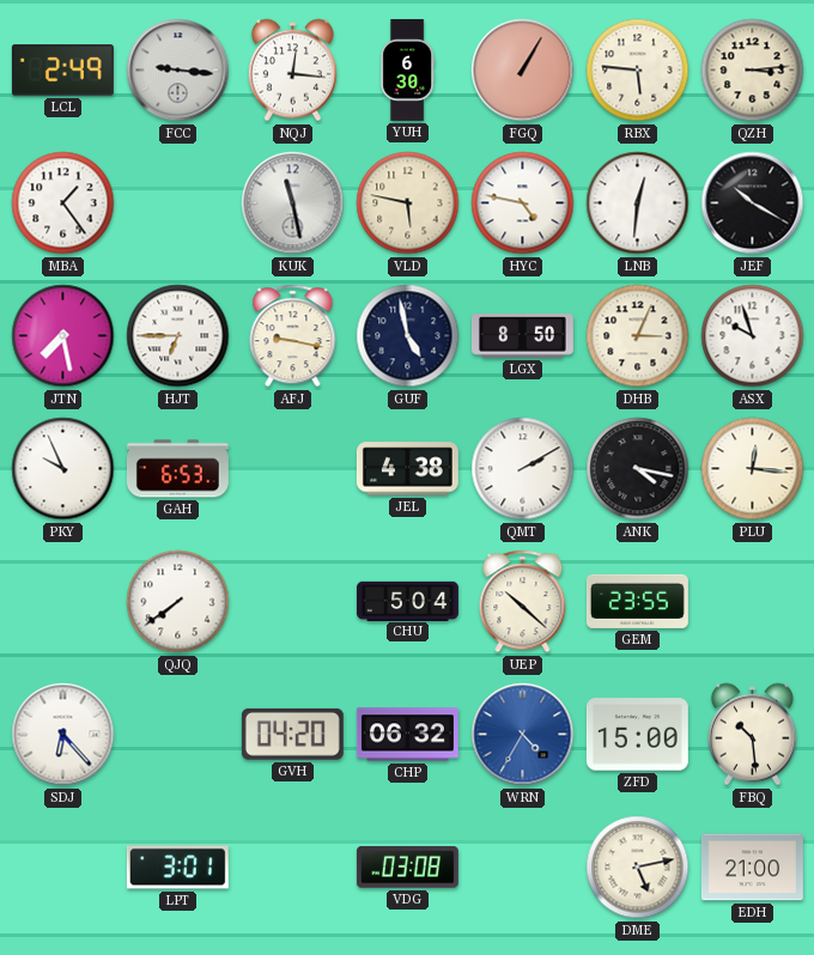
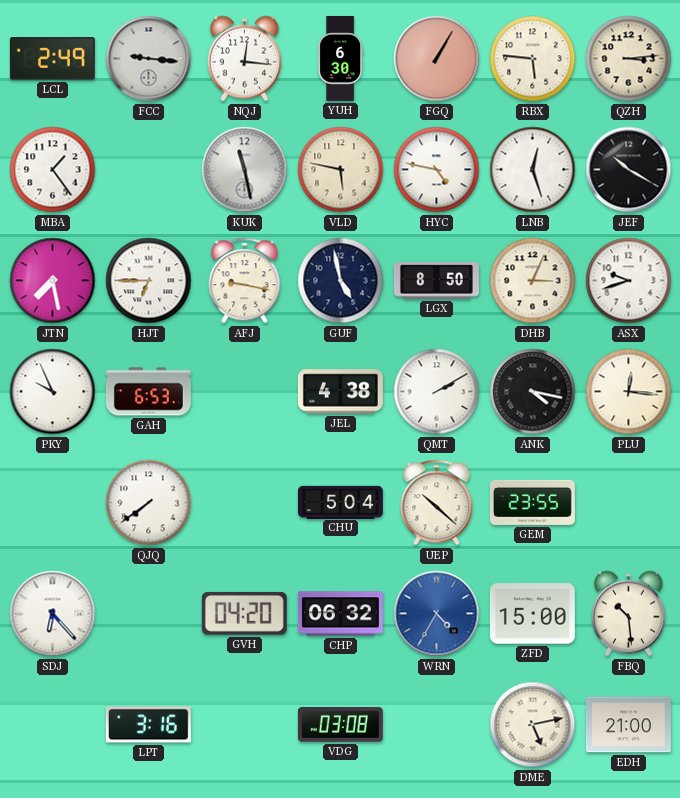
LNB: 12:31 -> 12:27 (533, 170)
ASX: 9:57 -> 9:42 (629, 281)
LPT: 3:01 -> 3:16 (148, 725)
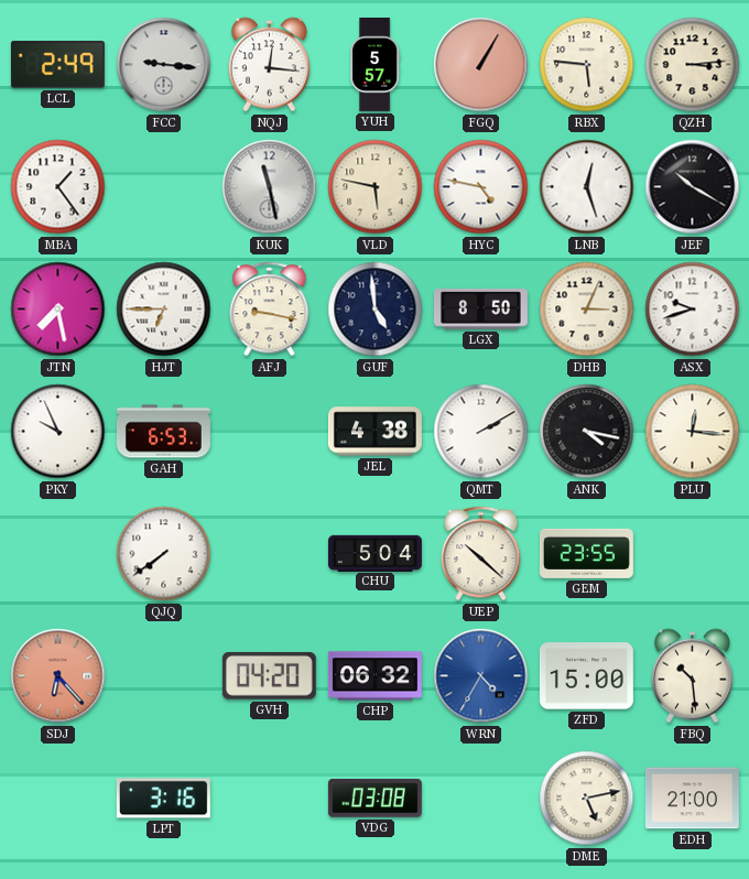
YUH: 6:30 -> 5:57 (376, 64)
GUF: 4:58 -> 4:59 (376, 310)
SDJ dial: white -> salmon (58, 676)
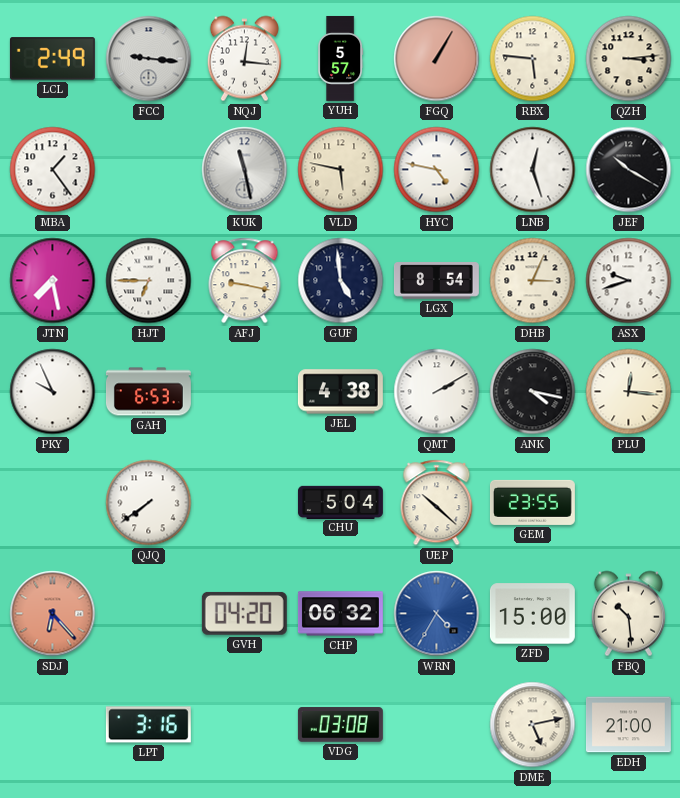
LGX: 8:50 -> 8:54 (436, 281)
